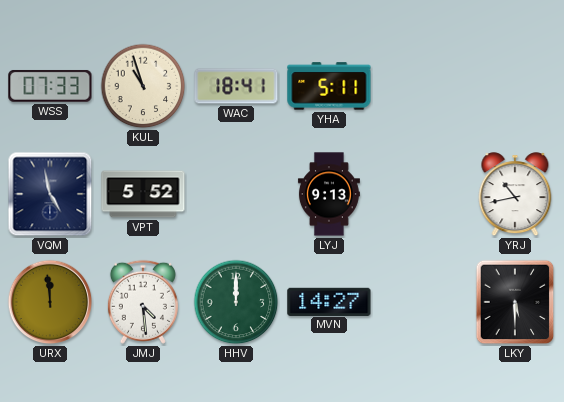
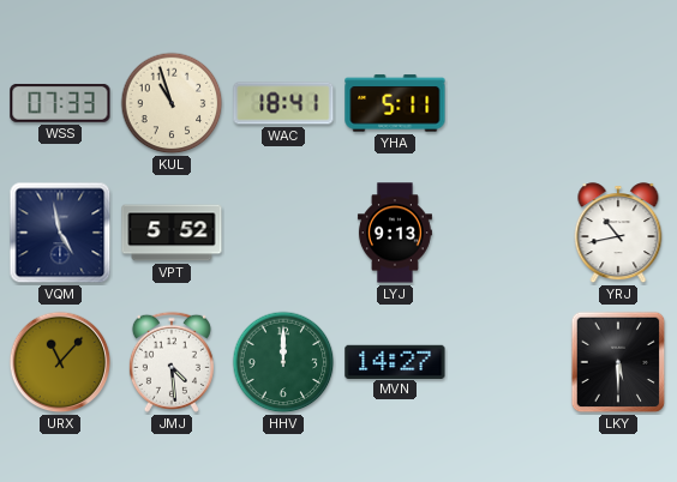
URX: 11:59 -> 11:07 (60, 362)
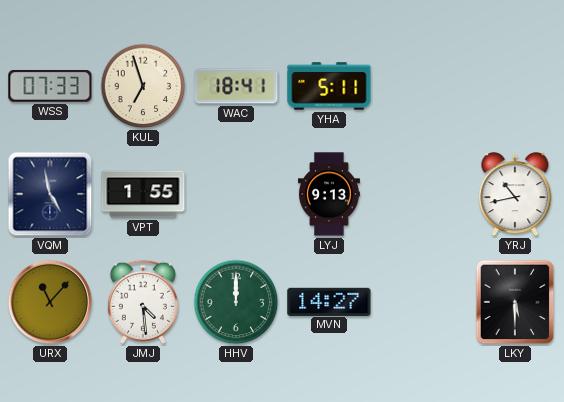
KUL: 10:57 -> 6:57 (143, 86)
VPT: 5:52 -> 1:55 (143, 194)
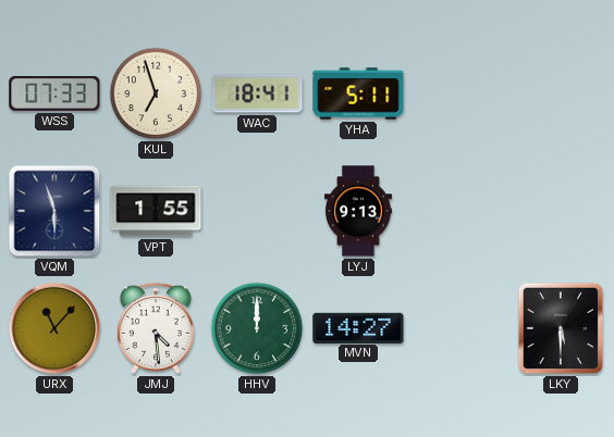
VQM: 4:58 -> 5:57 (54, 211)
YRJ: 10:43 -> none (515, 195)
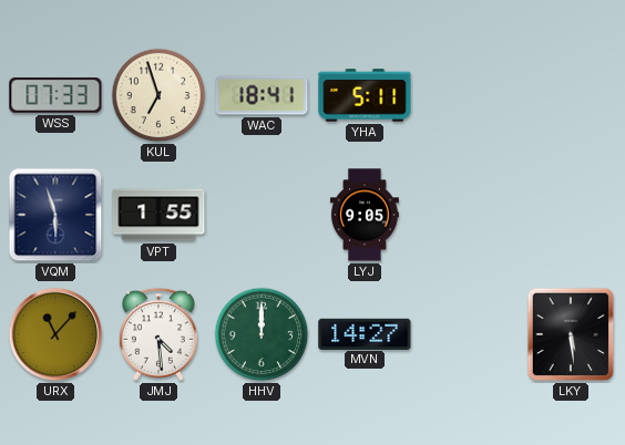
LYJ: 9:13 -> 9:05 (365, 215)
LKY: 5:30 -> 5:29 (571, 334)
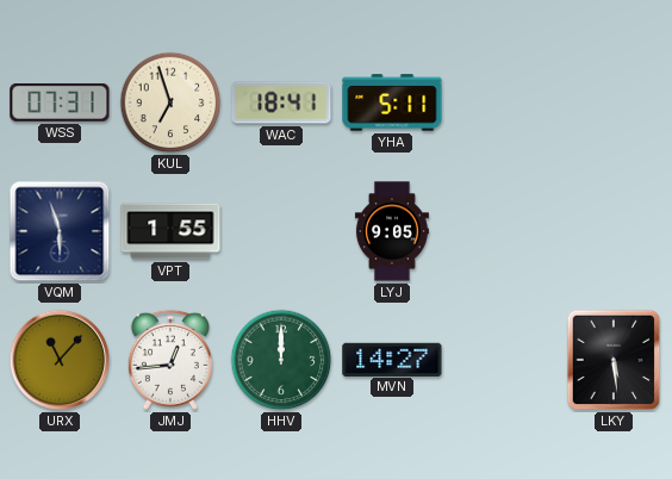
WSS: 07:33 -> 07:31 (60, 102)
JMJ: 4:29 -> 12:44 (170, 360)
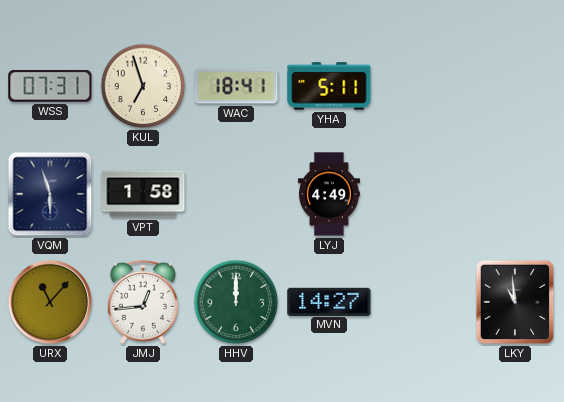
VPT: 1:55 -> 1:58 (143, 194)
LYJ: 9:05 -> 4:49 (329, 194)
LKY: 5:29 -> 10:59 (515, 302)
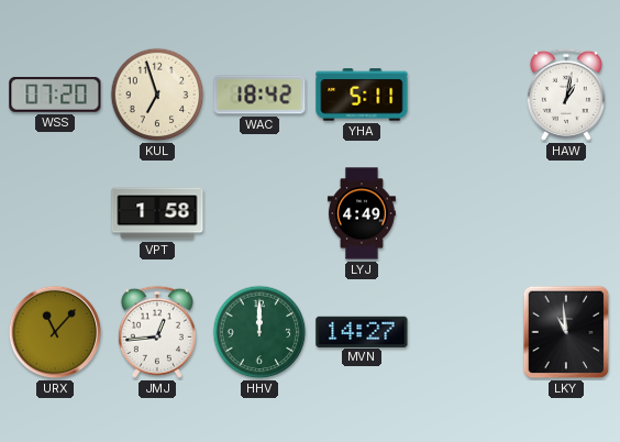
WSS: 07:31 -> 07:20 (55, 95)
WAC: 18:41 -> 18:42 (259, 95)
HAW: none -> 1:02 (566, 95)
VQM: 5:57 -> none (50, 194)
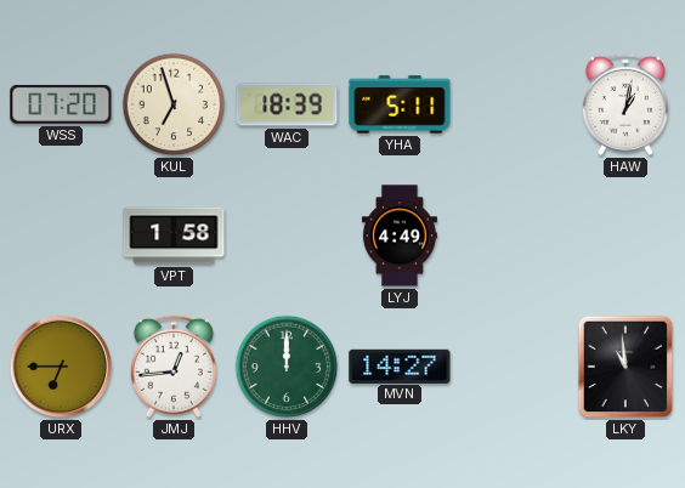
WAC: 18:42 -> 18:39 (287, 104)
URX: 11:07 -> 6:45 (61, 367)
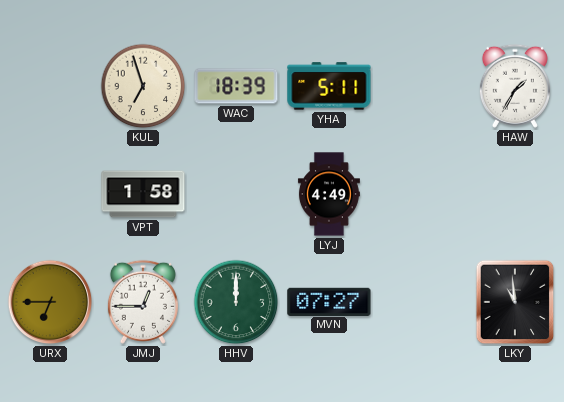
WSS: 07:20 -> none (61, 104)
HAW: 1:02 -> 1:35 (515, 86)
JMJ: 12:44 -> 12:45 (143, 302)
MVN: 14:27 -> 07:27 (329, 301)
